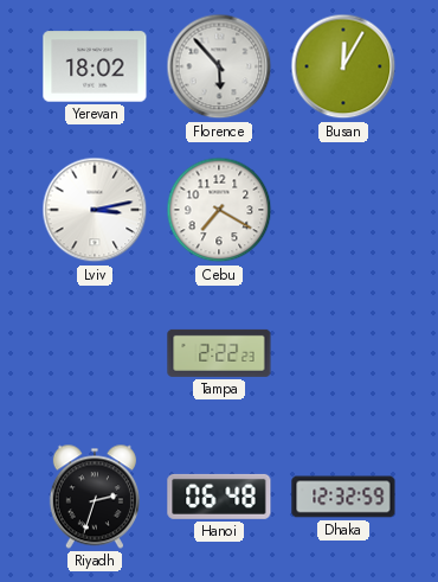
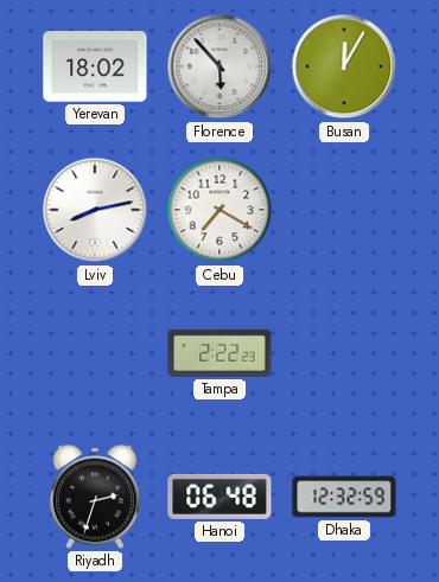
Lviv: 3:13 -> 8:13 (95, 210)
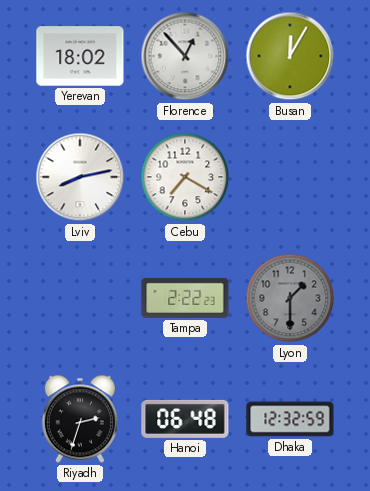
Florence: 5:53 -> 12:53 (185, 56)
Lyon: none -> 1:30 (290, 298)
